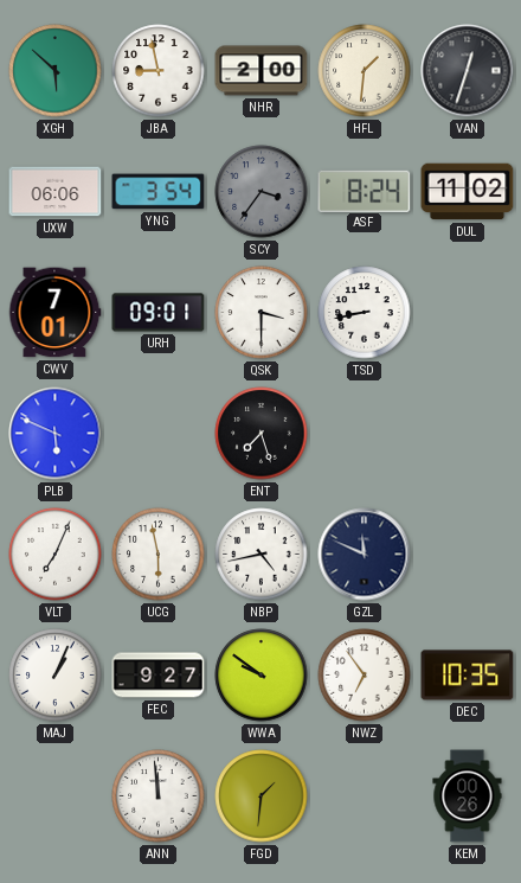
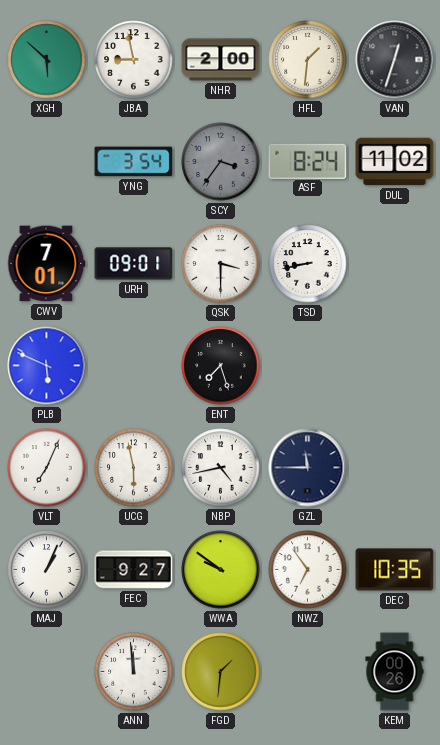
UXW: 06:06 -> none (56, 192)
GZL: 11:49 -> 11:45 (308, 468)
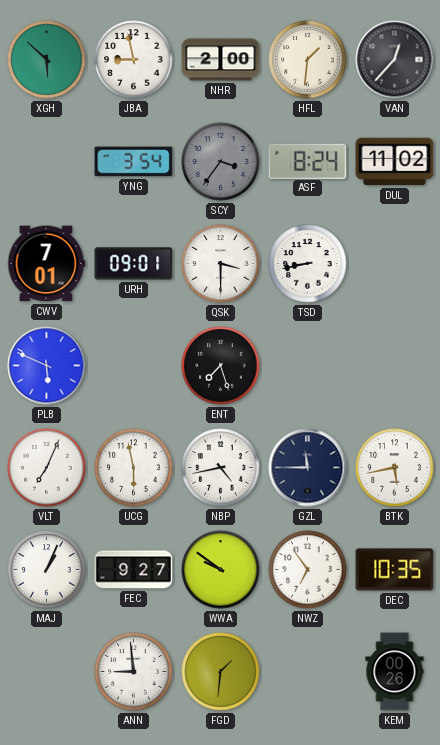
VAN: 12:33 -> 12:37 (395, 60)
BTK: none -> 5:43 (395, 468)
ANN: 11:59 -> 8:59 (134, 672)
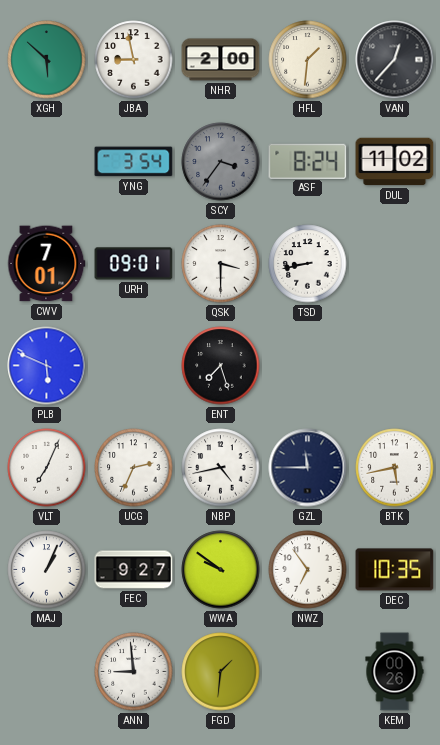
UCG: 5:58 -> 2:34 (134, 468)
